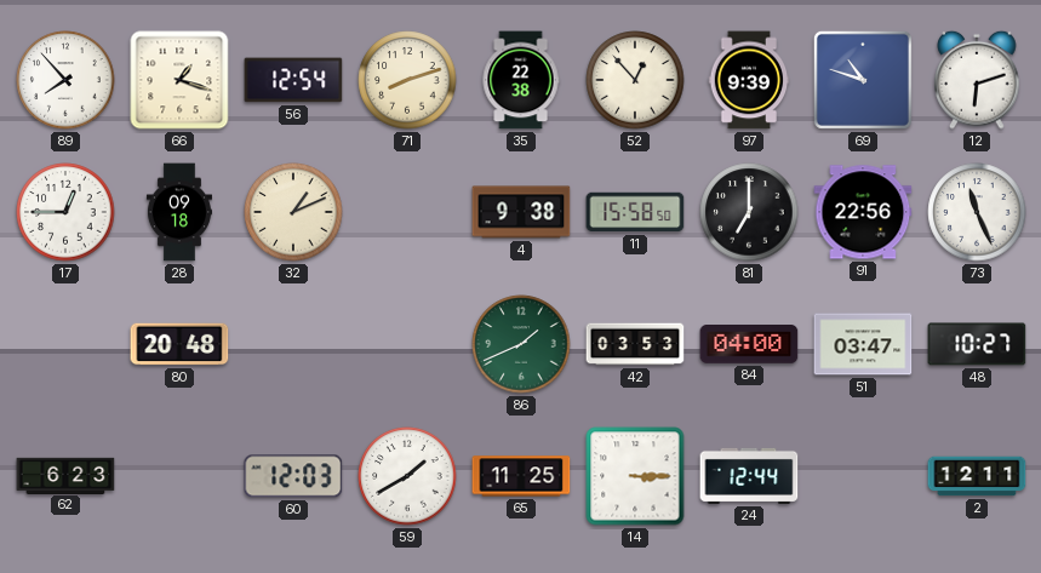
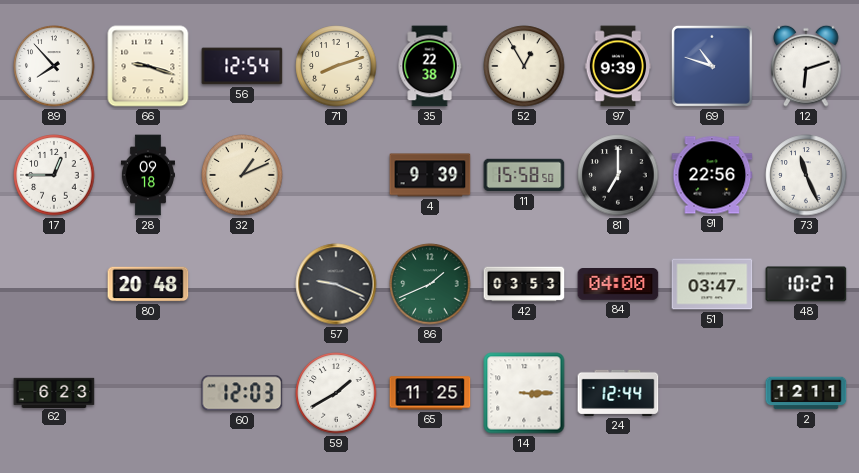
66: 1:18 -> 9:18 (148, 66)
52: 12:53 -> 12:55 (524, 66)
4: 9:38 -> 9:39 (430, 175)
57: none -> 9:19 (336, 284)
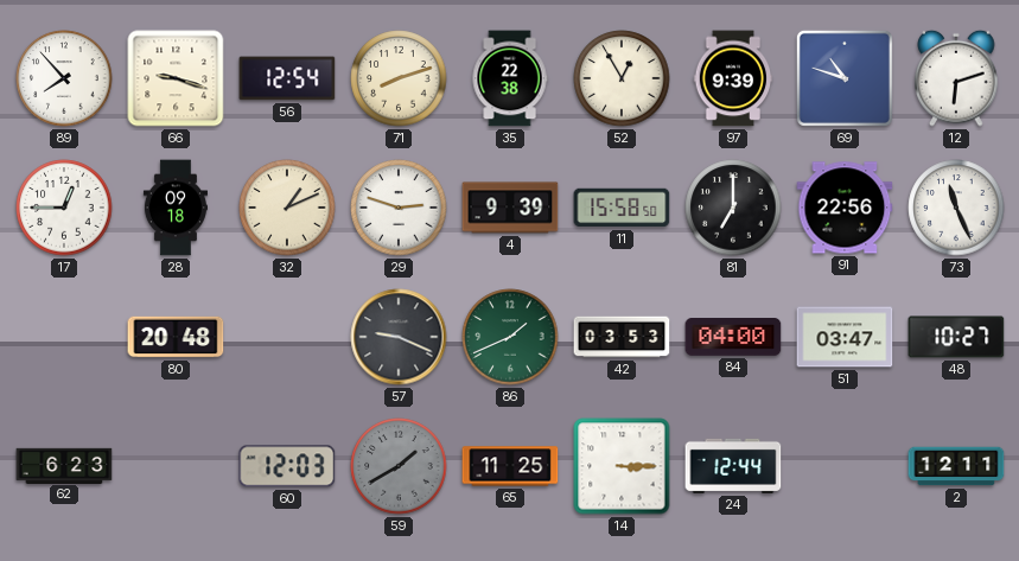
29: none -> 2:48 (399, 208)
59 dial: white -> grey (399, 466)
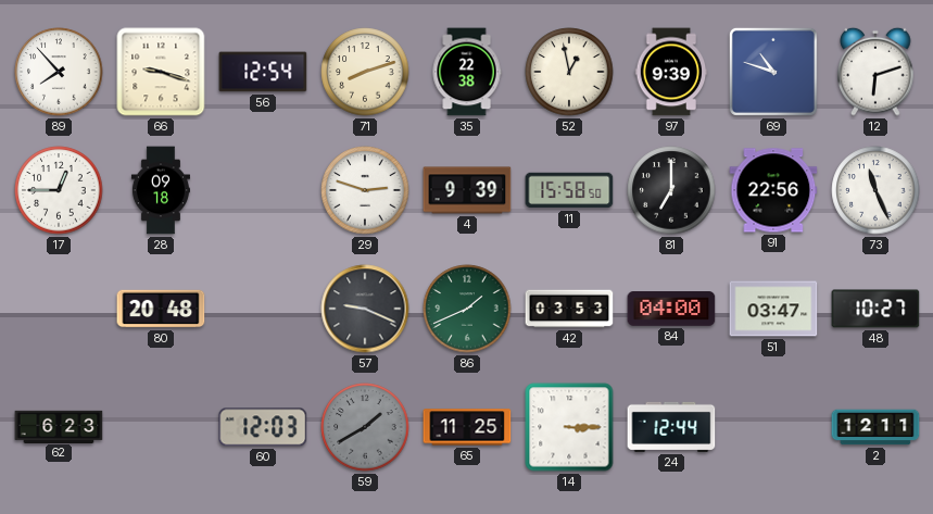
52: 12:55 -> 12:58 (569, 72)
32: 1:11 -> none (287, 208)
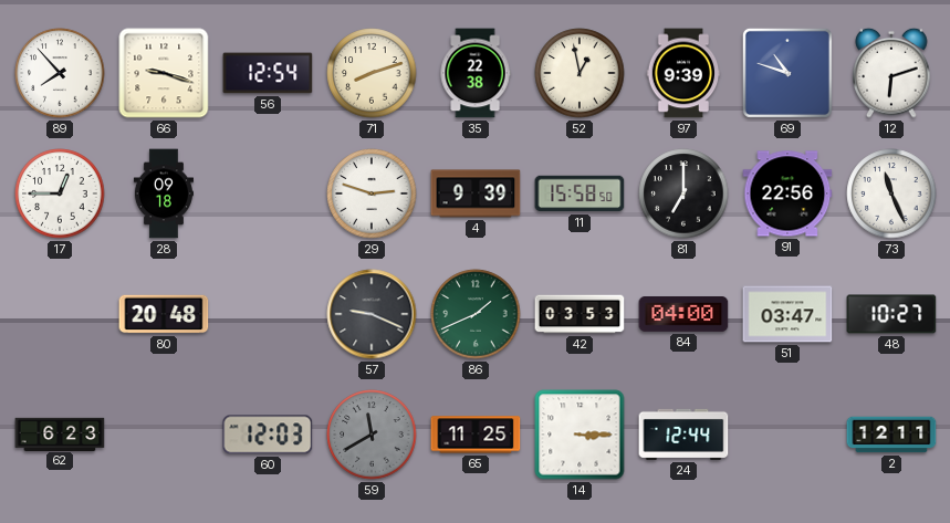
59: 1:40 -> 11:40 (372, 435)
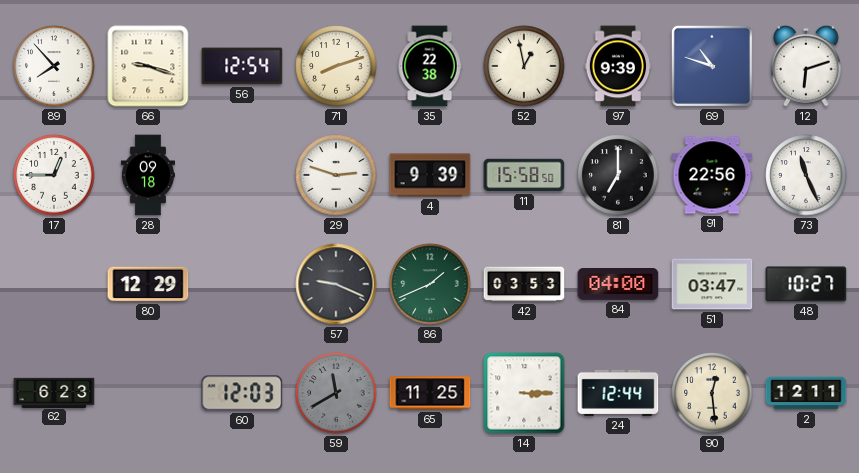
80: 20:48 -> 12:29 (148, 284)
90: none -> 12:29 (712, 393)
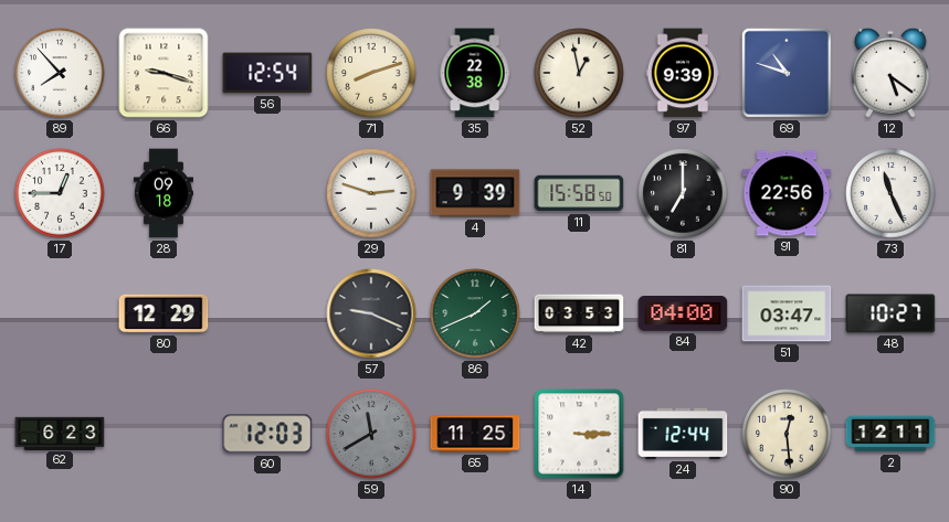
12: 6:12 -> 5:21 (890, 73)
